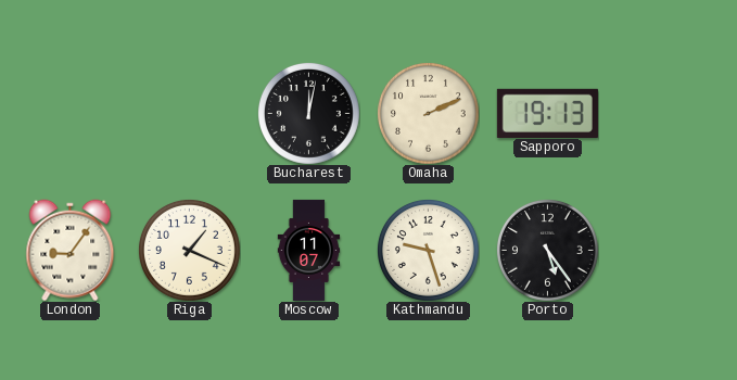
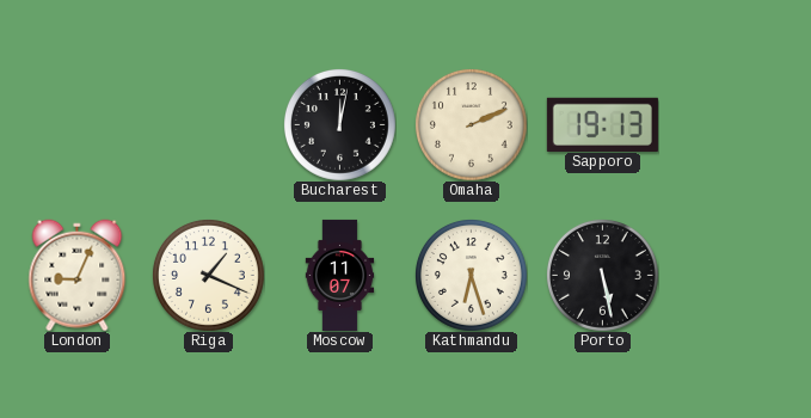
London: 9:06 -> 9:04 (78, 275)
Kathmandu: 9:27 -> 6:27 (471, 275)
Porto: 5:24 -> 5:28 (602, 275)
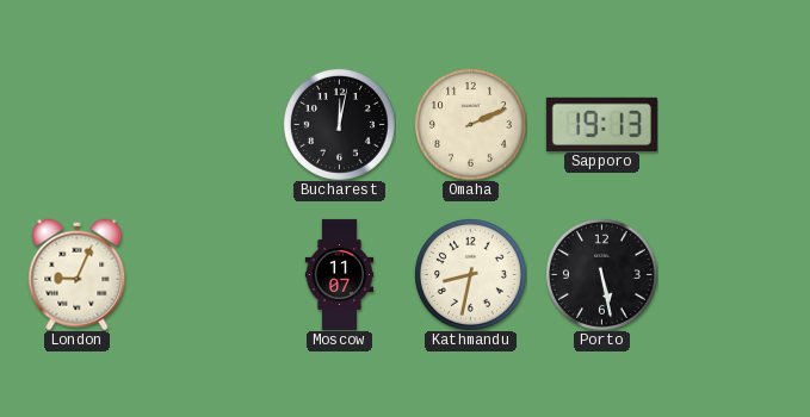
Riga: 1:19 -> none (208, 275)
Kathmandu: 6:27 -> 8:32 (470, 274)
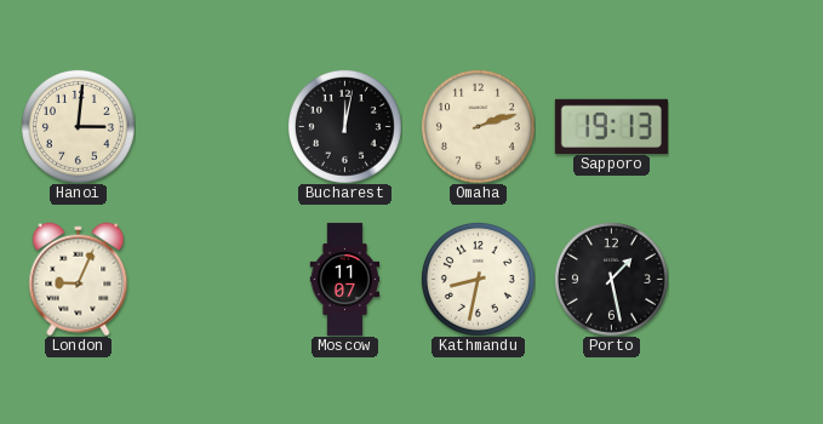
Hanoi: none -> 3:01 (78, 126)
Omaha: 2:11 -> 2:12 (478, 126)
Porto: 5:28 -> 1:28 (611, 279)
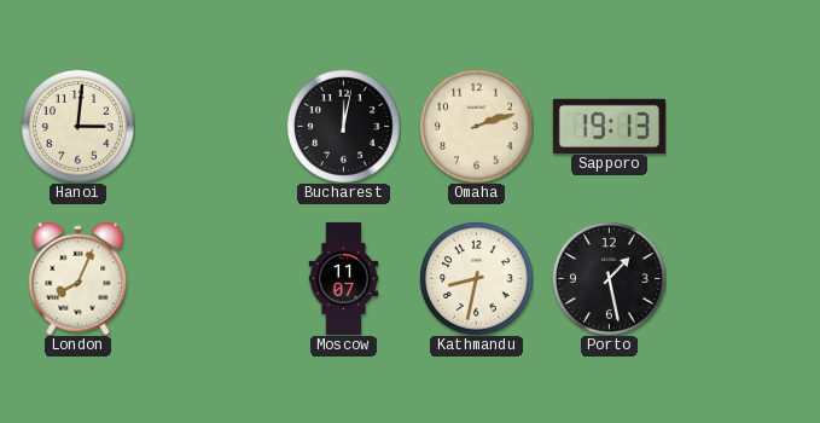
London: 9:04 -> 8:04 (78, 278)
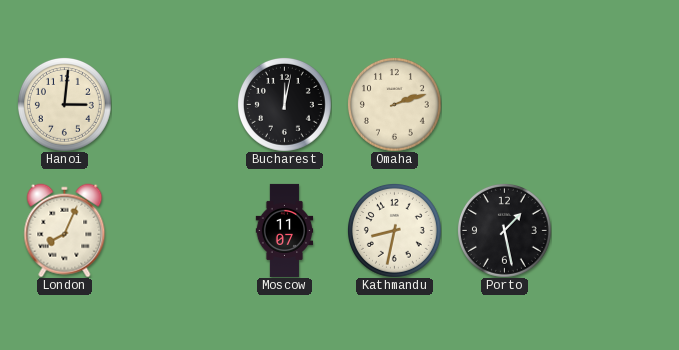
Sapporo: 19:13 -> none (609, 126)
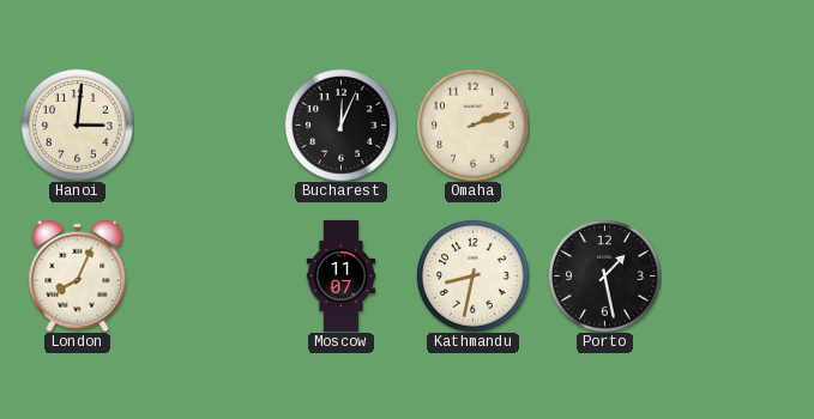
Bucharest: 12:02 -> 12:04 (340, 125)
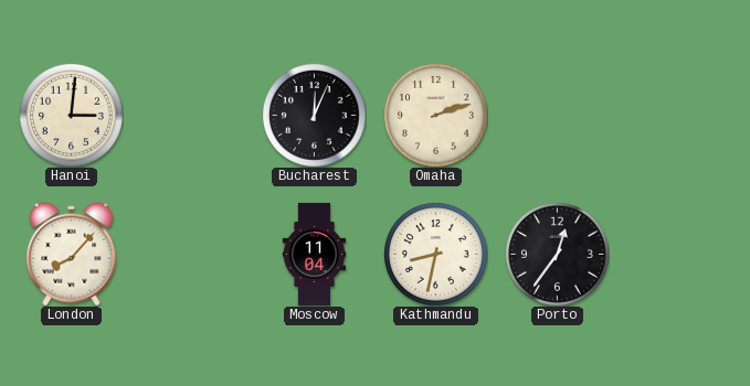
London: 8:04 -> 8:07 (72, 254)
Moscow: 11:07 -> 11:04 (315, 254)
Porto: 1:28 -> 12:36 (557, 254)
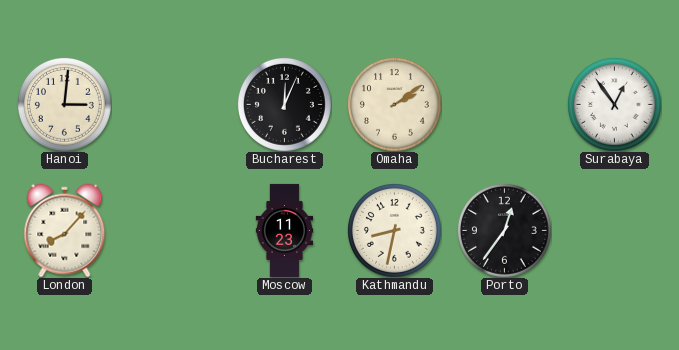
Omaha: 2:12 -> 2:09 (394, 104)
Surabaya: none -> 12:54 (614, 104)
Moscow: 11:04 -> 11:23 (285, 230)
